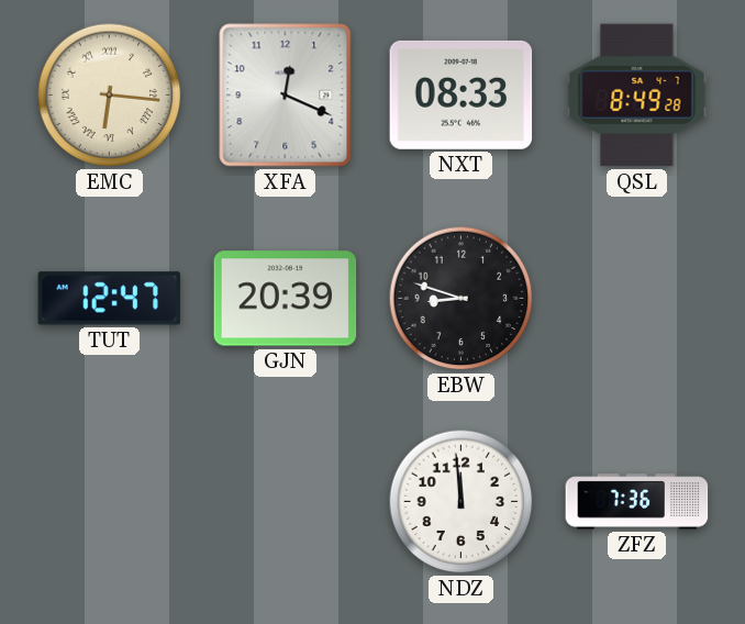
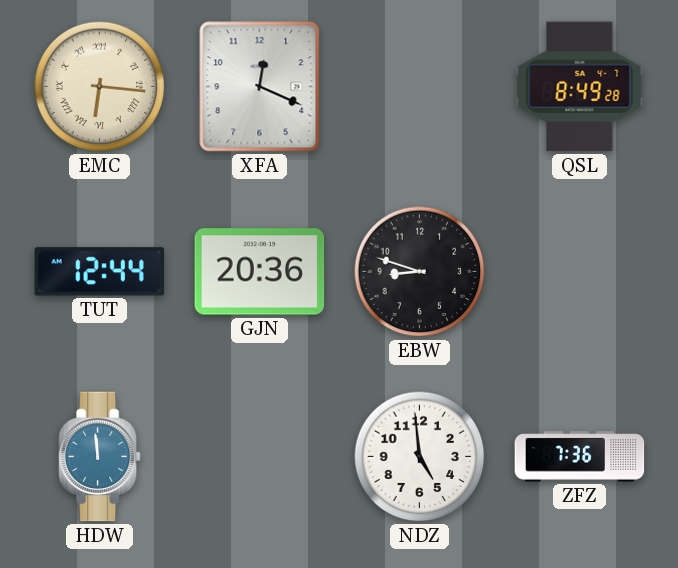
NXT: 08:33 -> none (462, 94)
TUT: 12:47 -> 12:44 (100, 272)
GJN: 20:39 -> 20:36 (260, 272)
HDW: none -> 11:59 (99, 457)
NDZ: 11:59 -> 4:59 (420, 457)
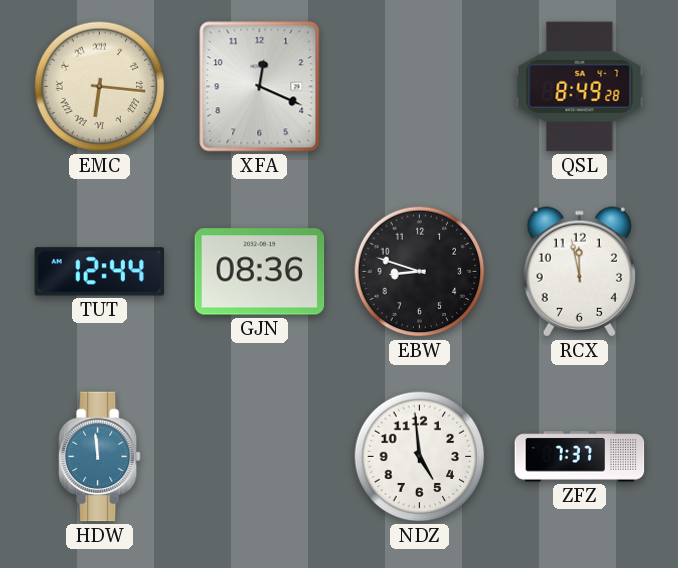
GJN: 20:36 -> 08:36 (260, 272)
RCX: none -> 11:58 (579, 272)
ZFZ: 7:36 -> 7:37 (580, 457)
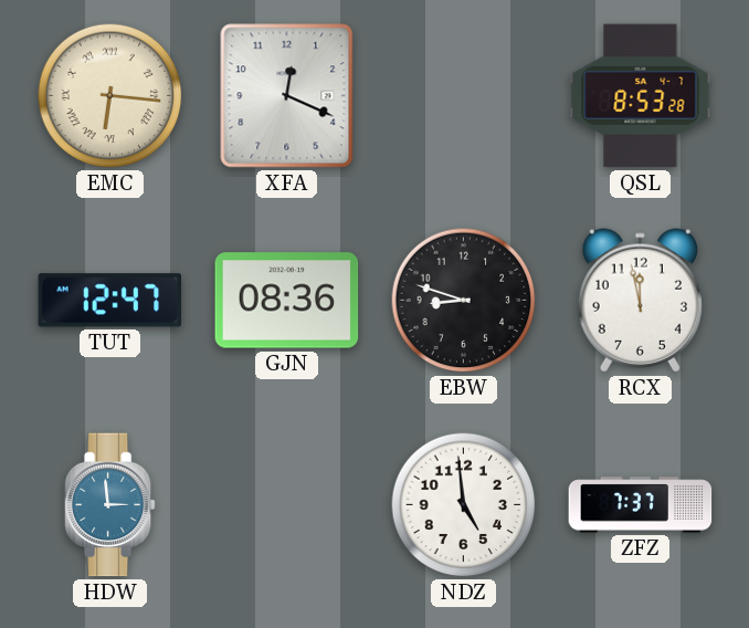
QSL: 8:49 -> 8:53 (641, 96)
TUT: 12:44 -> 12:47 (110, 301)
HDW: 11:59 -> 2:59 (109, 505)
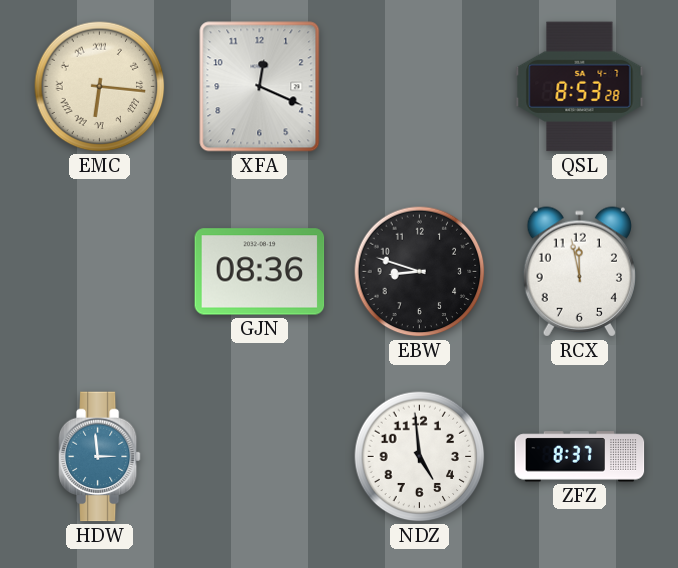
TUT: 12:47 -> none (110, 301)
ZFZ: 7:37 -> 8:37 (580, 457)
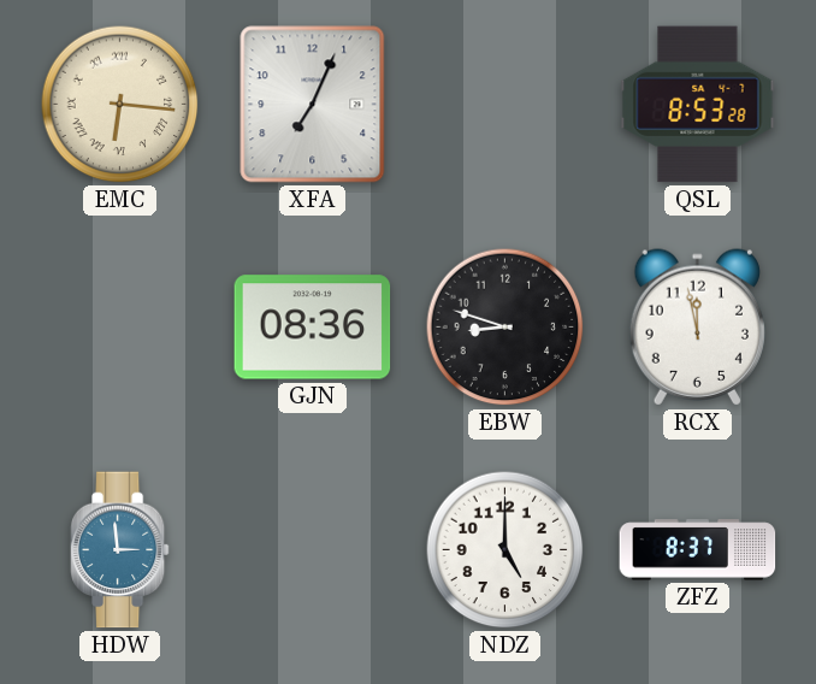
XFA: 12:19 -> 7:04 (313, 105)
NDZ: 4:59 -> 5:00 (505, 550)
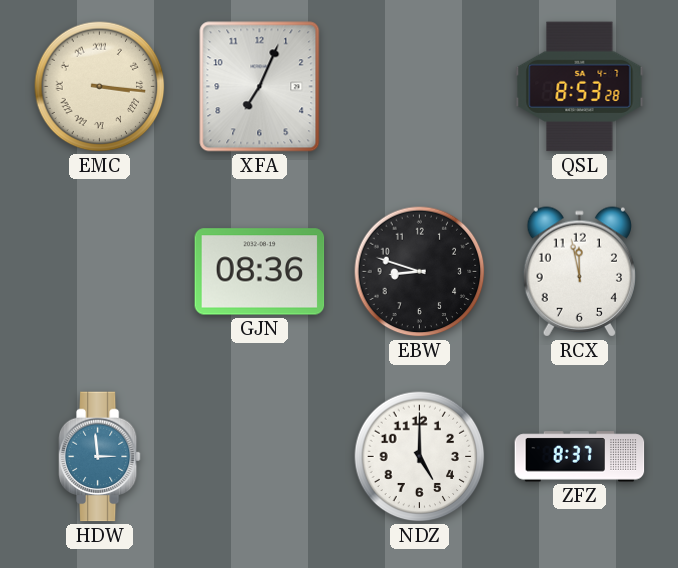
EMC: 6:16 -> 3:16 (100, 87)
